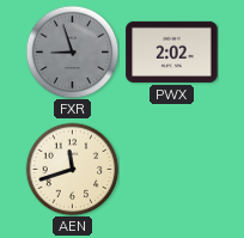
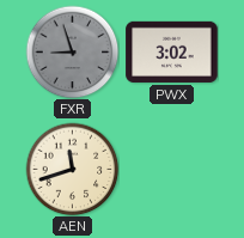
PWX: 2:02 -> 3:02 (172, 51)
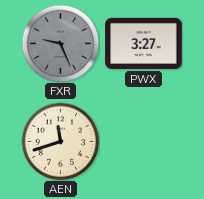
FXR: 8:57 -> 9:26 (60, 43)
PWX: 3:02 -> 3:27 (144, 43)
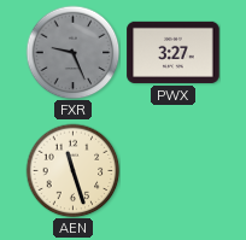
AEN: 11:42 -> 11:27 (72, 170)
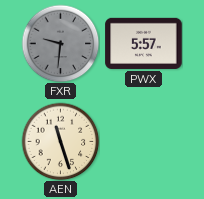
FXR: 9:26 -> 9:31 (60, 43)
PWX: 3:27 -> 5:57 (144, 43)
